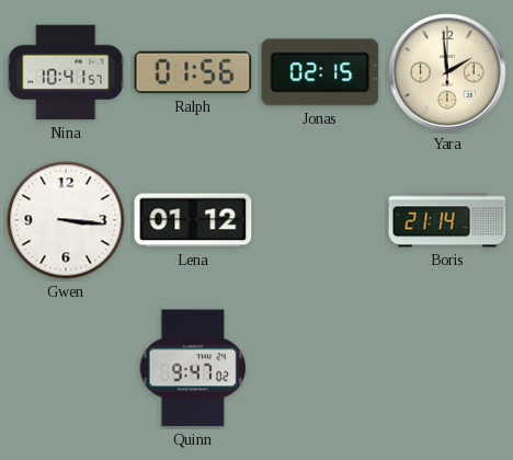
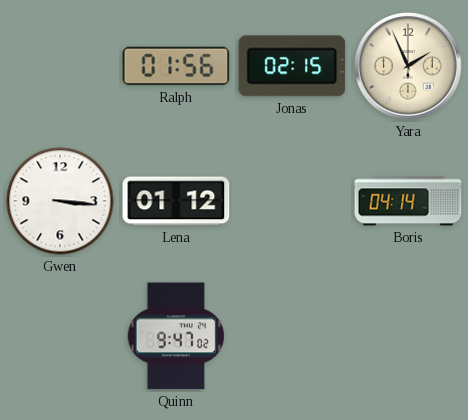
Nina: 10:41 -> none (66, 72)
Yara: 1:59 -> 1:56 (408, 66)
Boris: 21:14 -> 04:14 (408, 201)
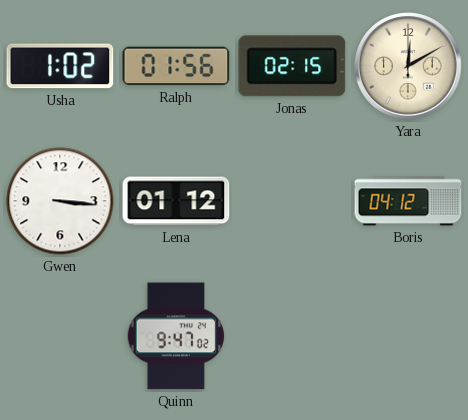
Usha: none -> 1:02 (60, 66)
Yara: 1:56 -> 12:10 (408, 66)
Boris: 04:14 -> 04:12 (408, 201)
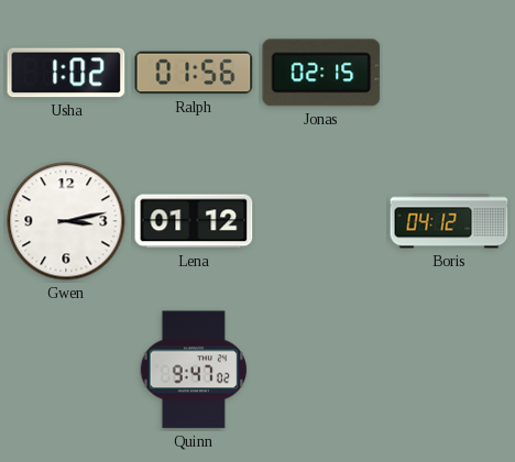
Yara: 12:10 -> none (408, 66)
Gwen: 3:16 -> 3:13 (66, 221)
